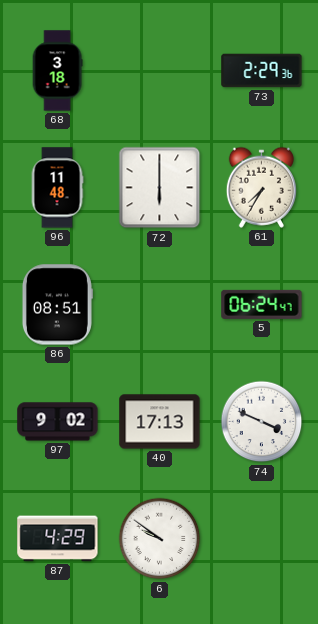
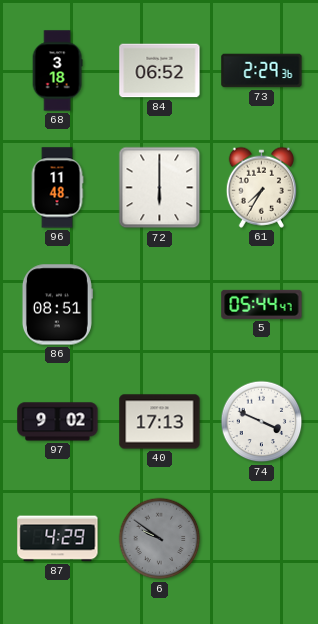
84: none -> 06:52 (160, 71)
5: 06:24 -> 05:44 (262, 304)
6 dial: white -> grey (160, 539)
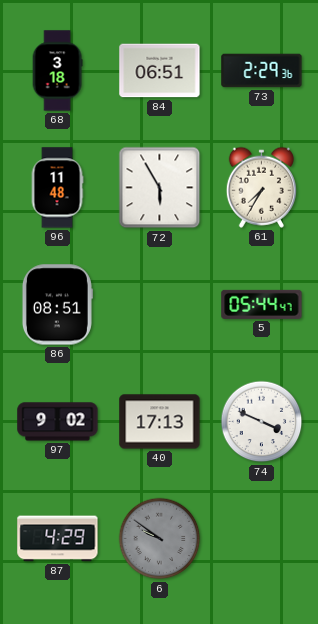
84: 06:52 -> 06:51 (160, 71)
72: 6:00 -> 5:55 (160, 188)
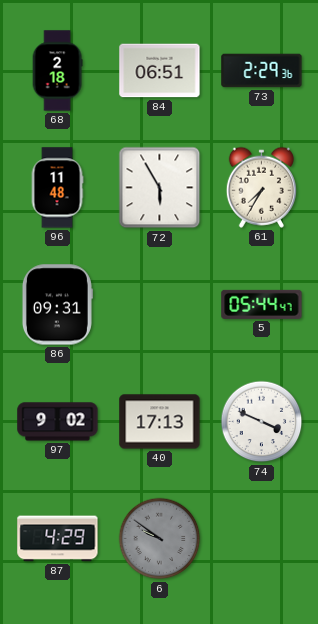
68: 3:18 -> 2:18 (57, 71)
86: 08:51 -> 09:31 (57, 305)
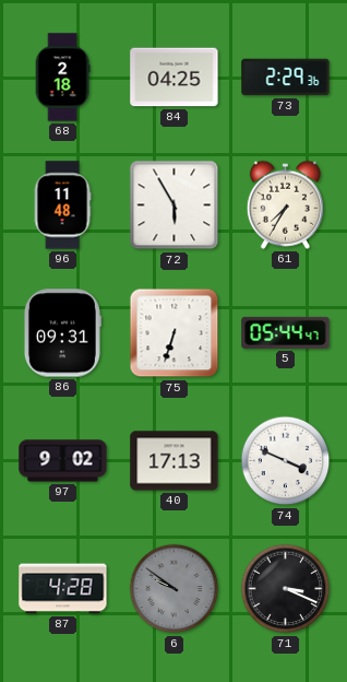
84: 06:51 -> 04:25 (175, 78)
75: none -> 6:33 (175, 333)
87: 4:29 -> 4:28 (63, 589)
71: none -> 3:19 (286, 589)
